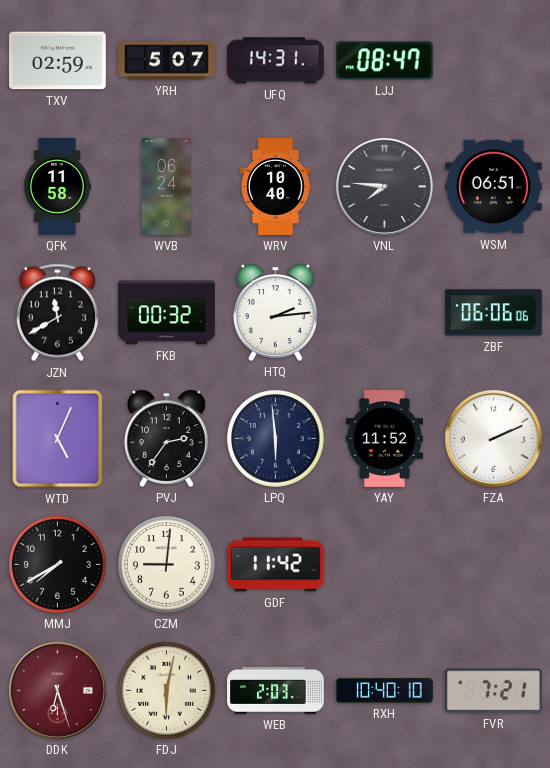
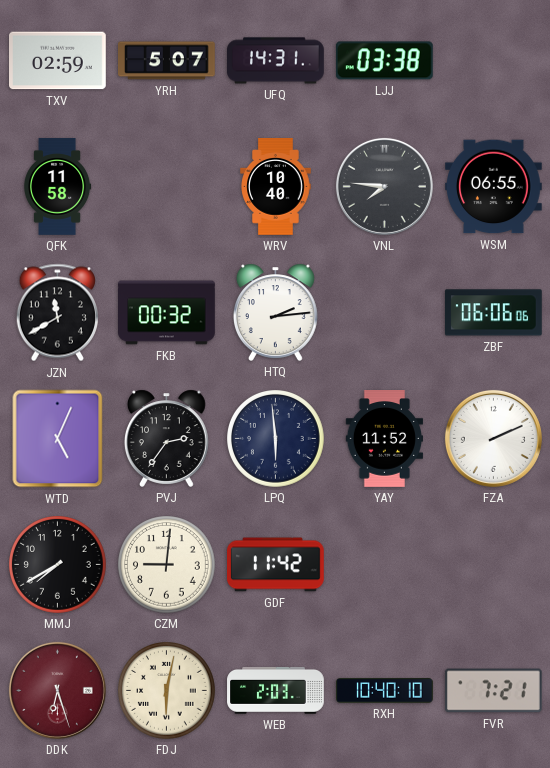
LJJ: 08:47 -> 03:38 (384, 61)
WVB: 06:24 -> none (166, 187)
WSM: 06:51 -> 06:55 (494, 187)
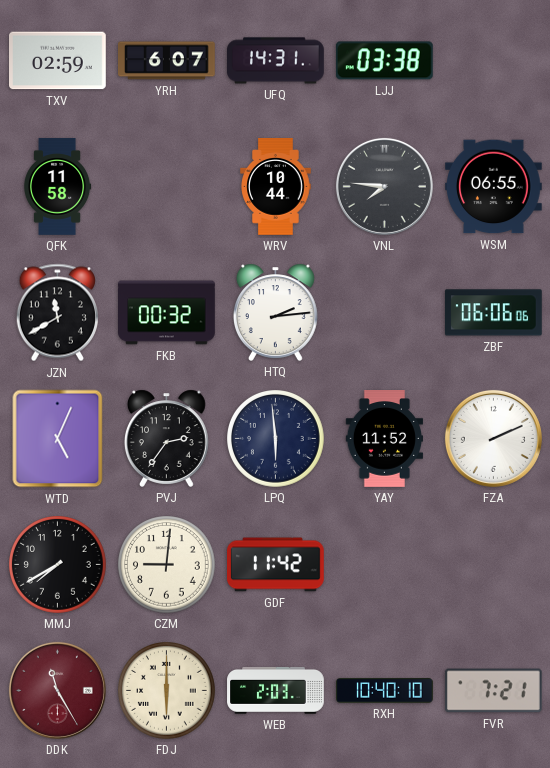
YRH: 5:07 -> 6:07 (167, 61)
WRV: 10:40 -> 10:44 (276, 187)
DDK: 6:27 -> 11:25 (57, 690)
FDJ: 6:02 -> 6:00 (167, 691)
